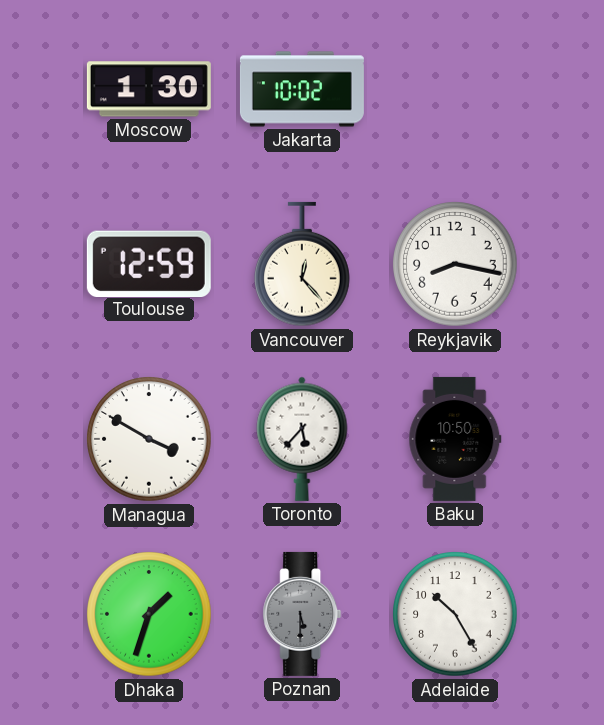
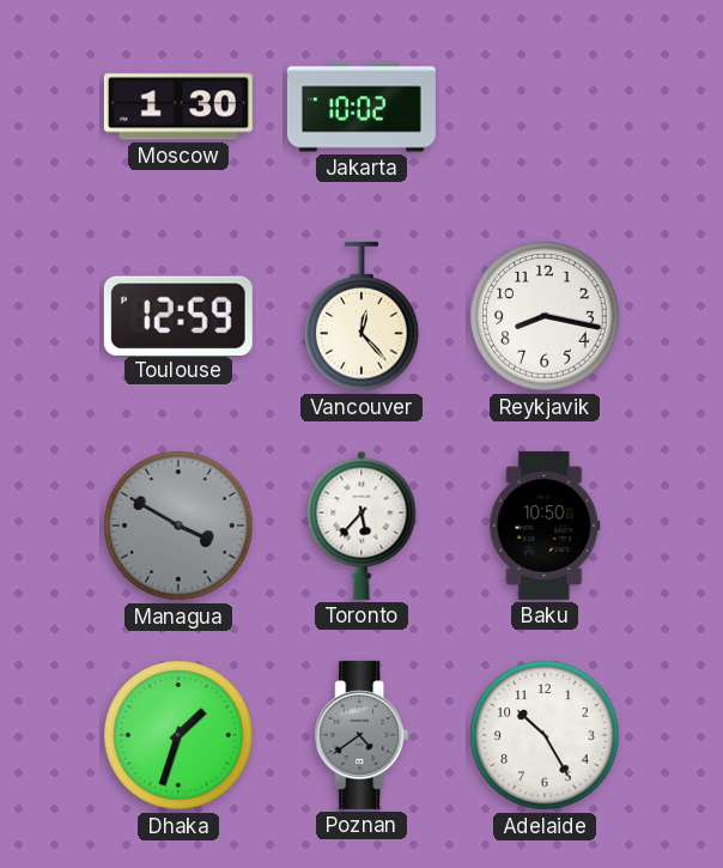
Managua dial: white -> grey (178, 526)
Poznan: 5:30 -> 4:39 (361, 735)
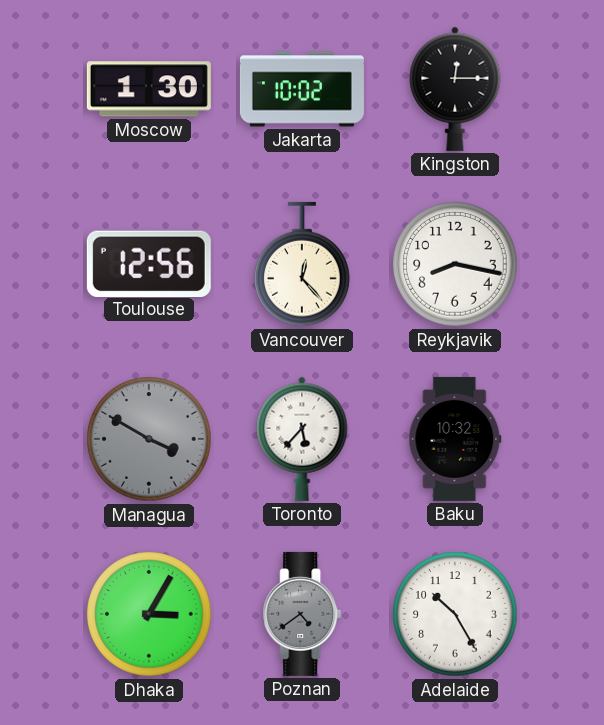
Kingston: none -> 12:15 (455, 89)
Toulouse: 12:59 -> 12:56 (149, 263)
Baku: 10:50 -> 10:32 (455, 439)
Dhaka: 1:33 -> 3:05 (149, 614)
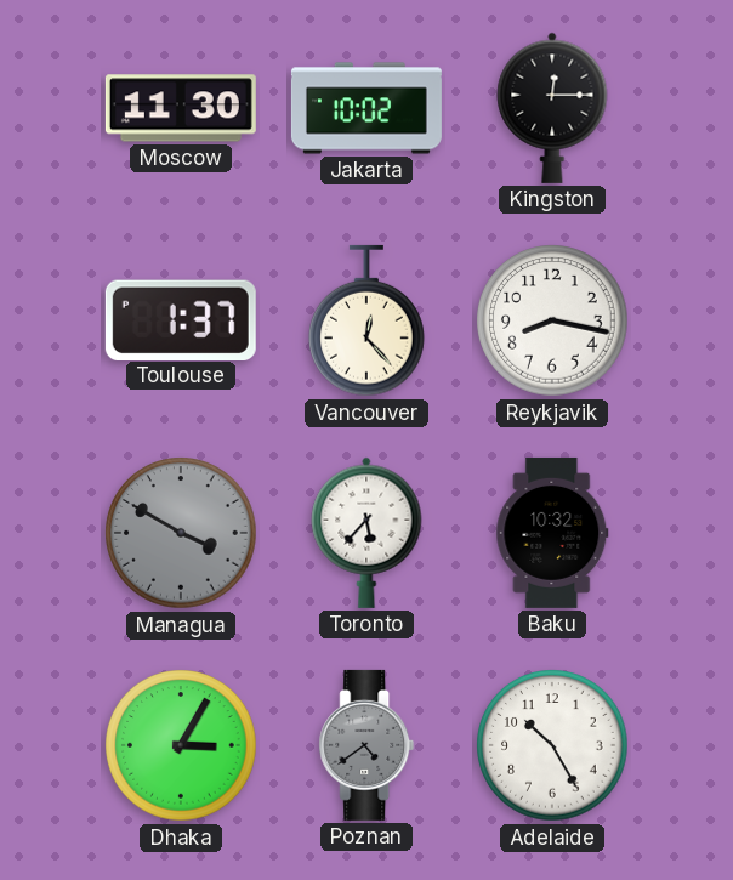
Moscow: 1:30 -> 11:30 (181, 108)
Toulouse: 12:56 -> 1:37 (181, 319)
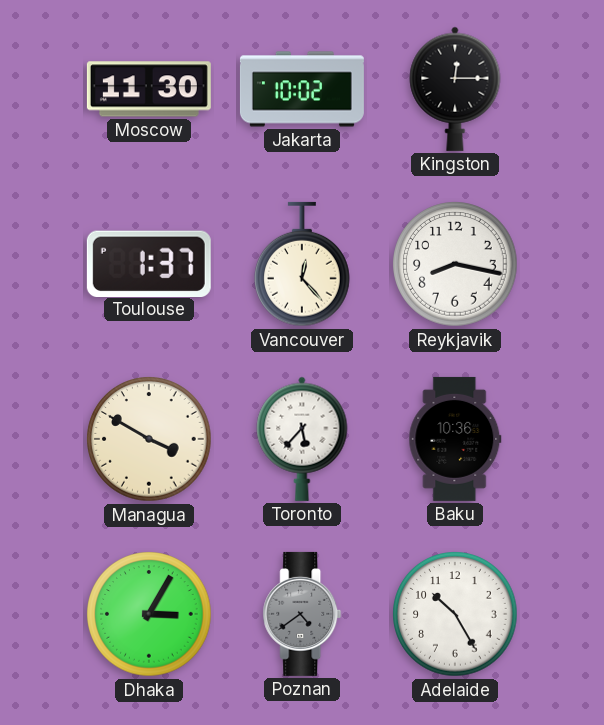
Managua dial: grey -> cream (149, 439)
Baku: 10:32 -> 10:36 (455, 439)
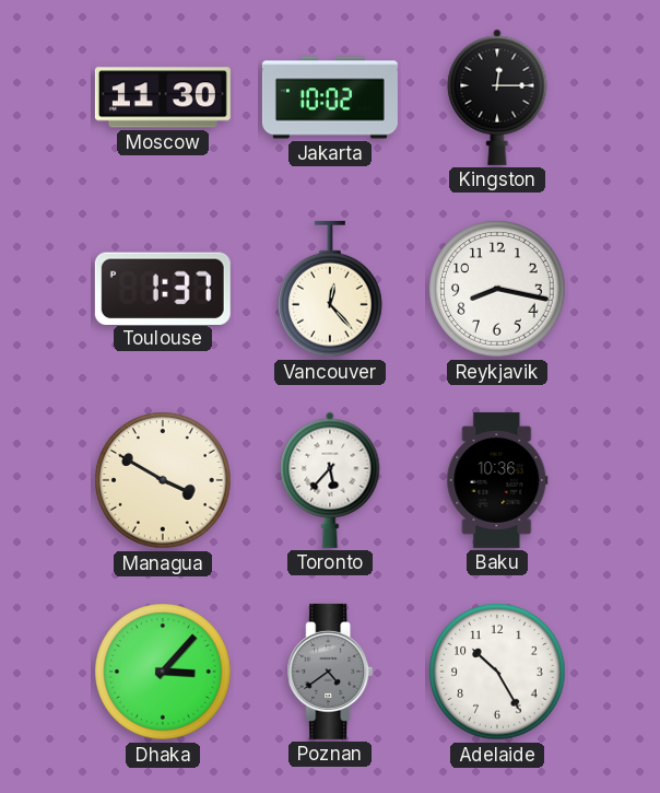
Dhaka: 3:05 -> 3:07 (163, 672)
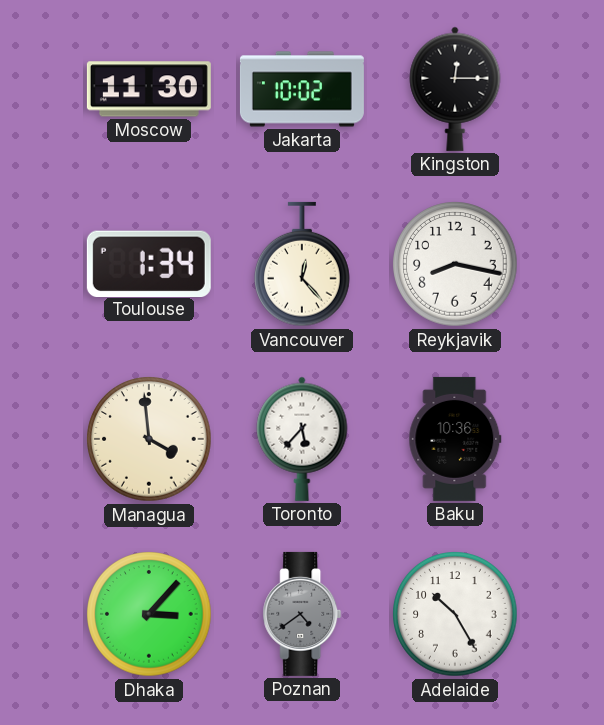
Toulouse: 1:37 -> 1:34 (149, 263)
Managua: 3:50 -> 3:59 (149, 439)
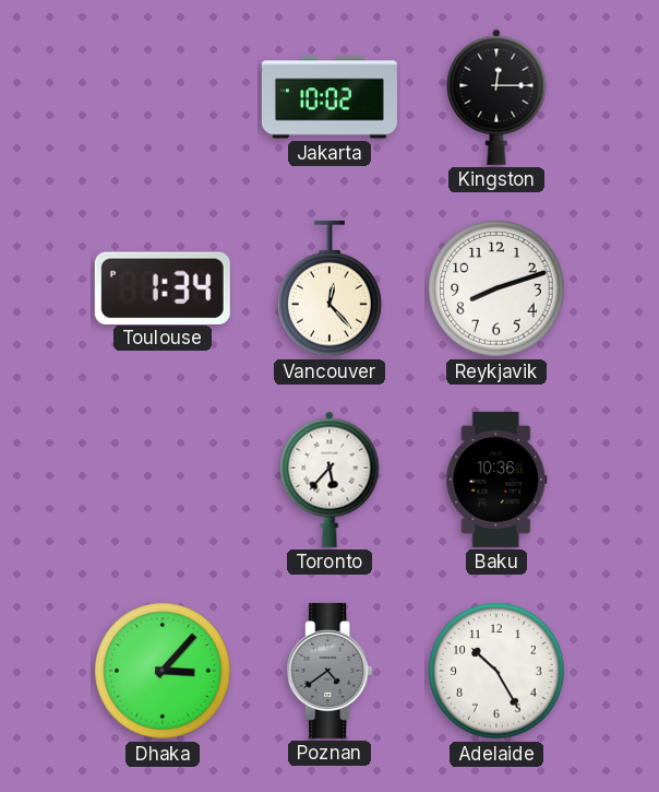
Moscow: 11:30 -> none (149, 89)
Reykjavik: 8:17 -> 8:12 (496, 288)
Managua: 3:59 -> none (149, 439)
